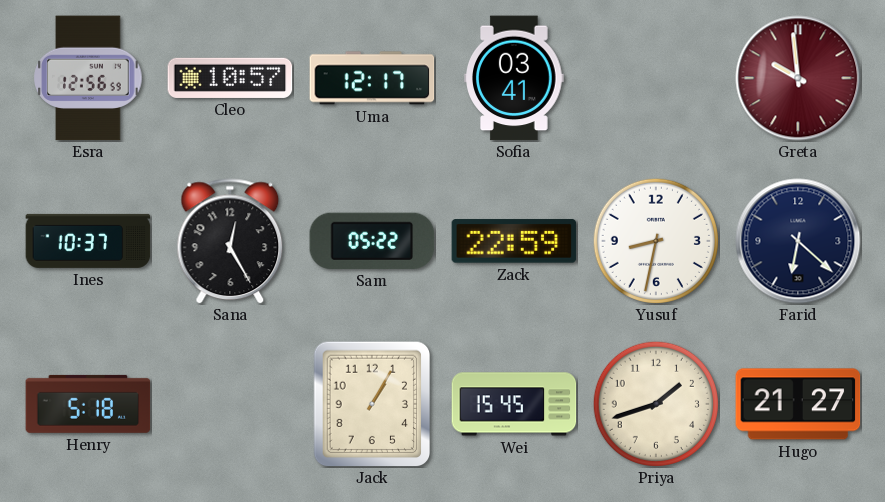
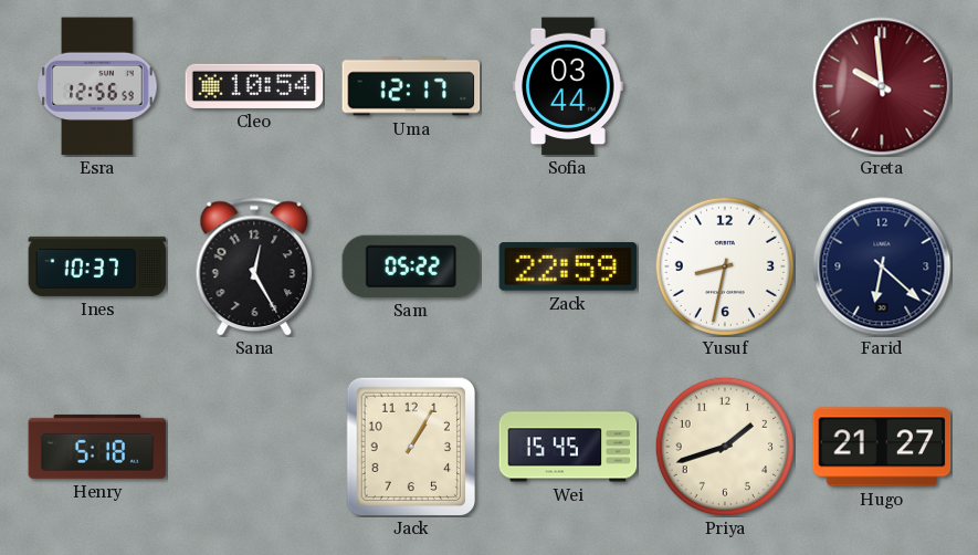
Cleo: 10:57 -> 10:54 (254, 86)
Sofia: 03:41 -> 03:44 (568, 86)
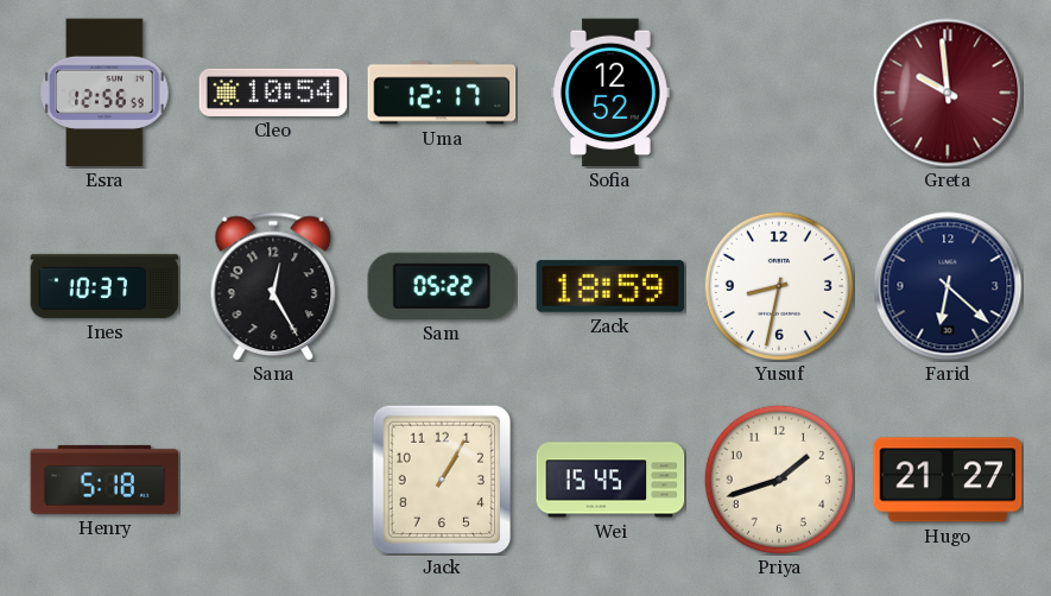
Sofia: 03:44 -> 12:52 (610, 93)
Zack: 22:59 -> 18:59 (610, 286)
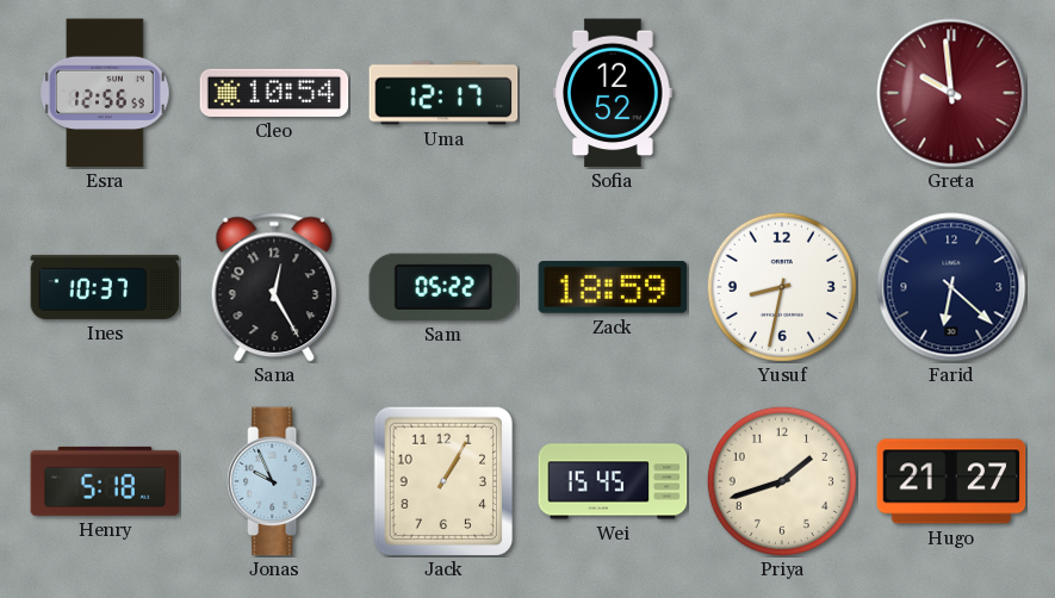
Jonas: none -> 9:56 (274, 481)
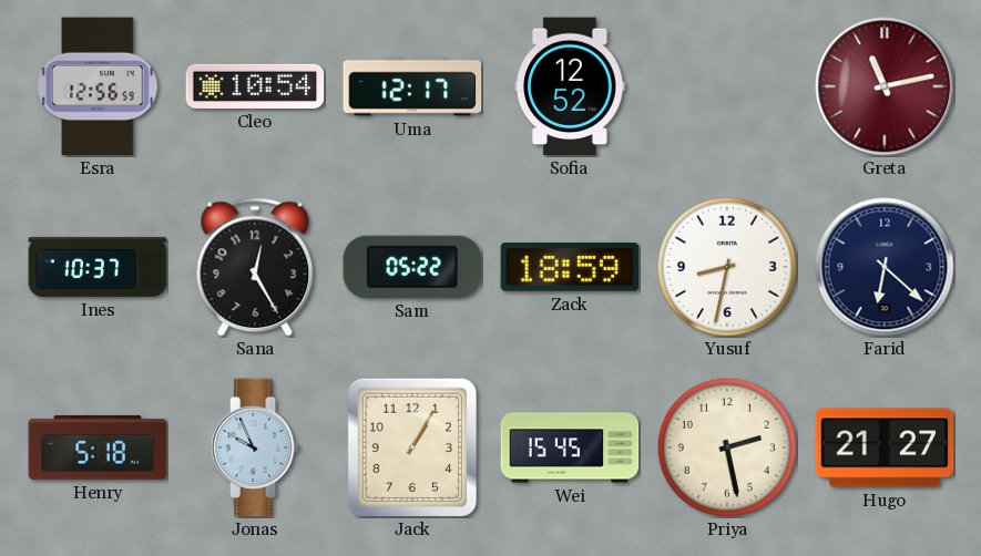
Greta: 9:59 -> 11:13 (885, 86)
Priya: 1:42 -> 2:28 (727, 447)
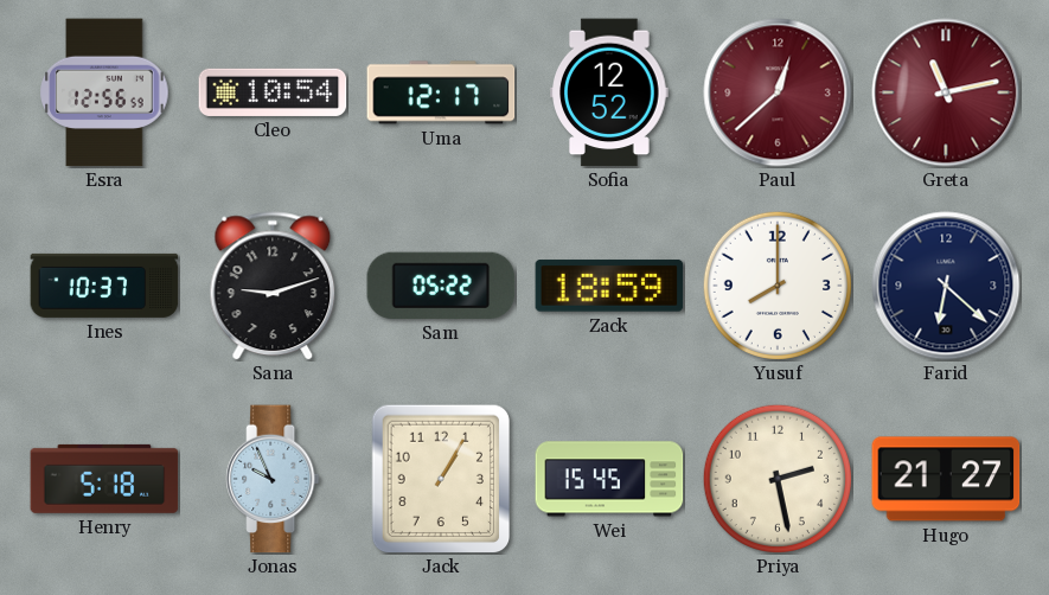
Paul: none -> 12:38 (778, 92)
Sana: 12:25 -> 9:12 (273, 286)
Yusuf: 8:32 -> 8:00 (778, 286)
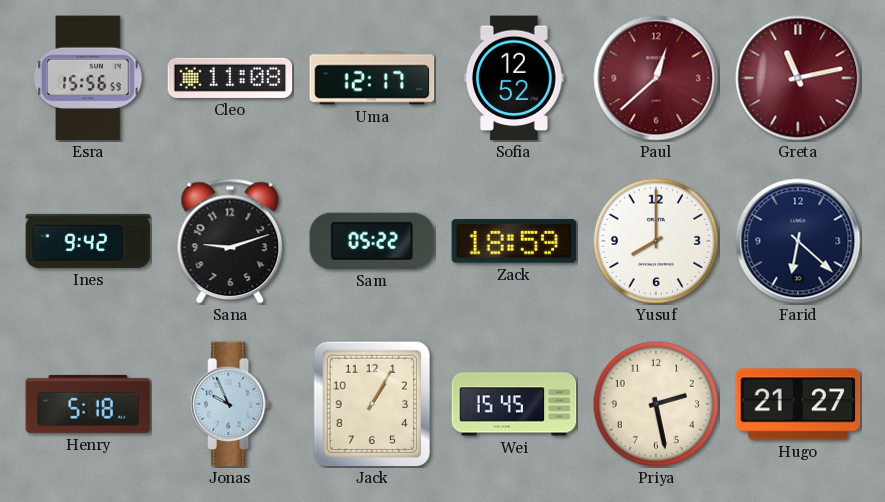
Esra: 12:56 -> 15:56 (88, 78)
Cleo: 10:54 -> 11:08 (230, 78)
Ines: 10:37 -> 9:42 (88, 241)
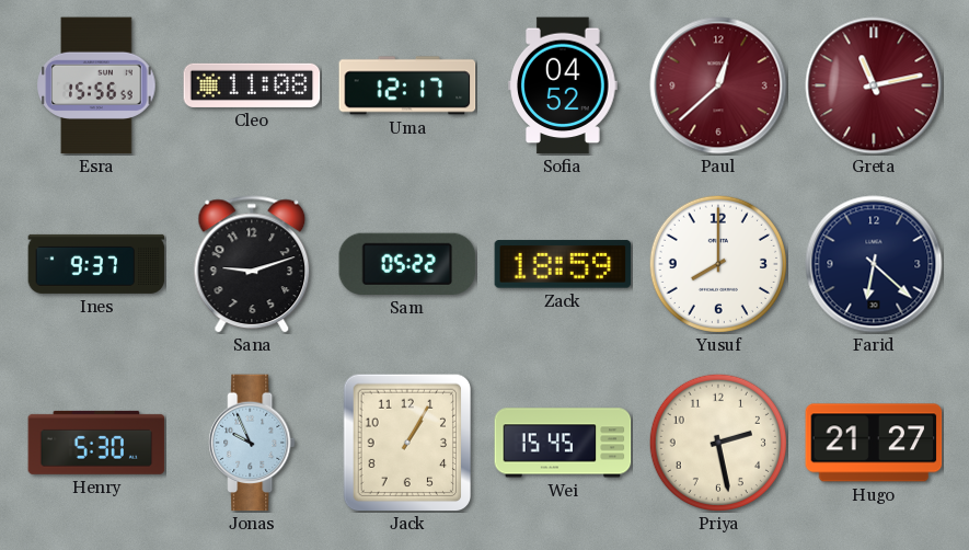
Sofia: 12:52 -> 04:52 (563, 85)
Ines: 9:42 -> 9:37 (96, 264)
Henry: 5:18 -> 5:30 (96, 443)
